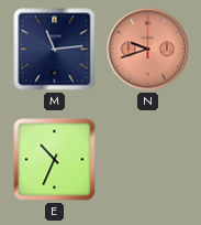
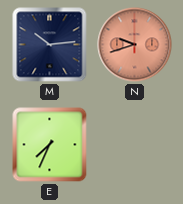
M: 11:14 -> 10:14 (50, 45)
E: 10:34 -> 7:34 (50, 145)
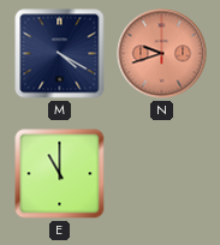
M: 10:14 -> 4:20 (60, 54)
E: 7:34 -> 11:00 (60, 174)
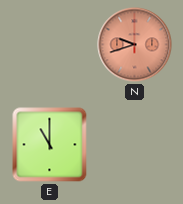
M: 4:20 -> none (60, 54)
